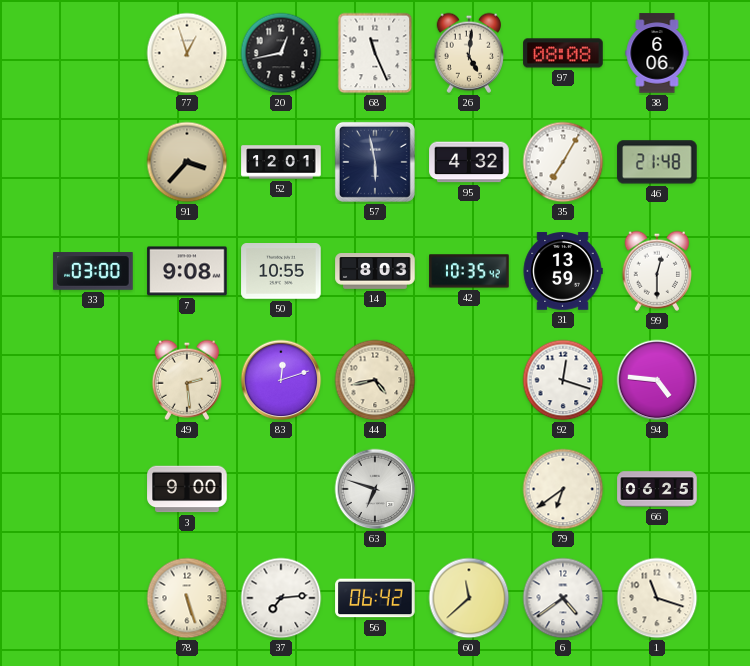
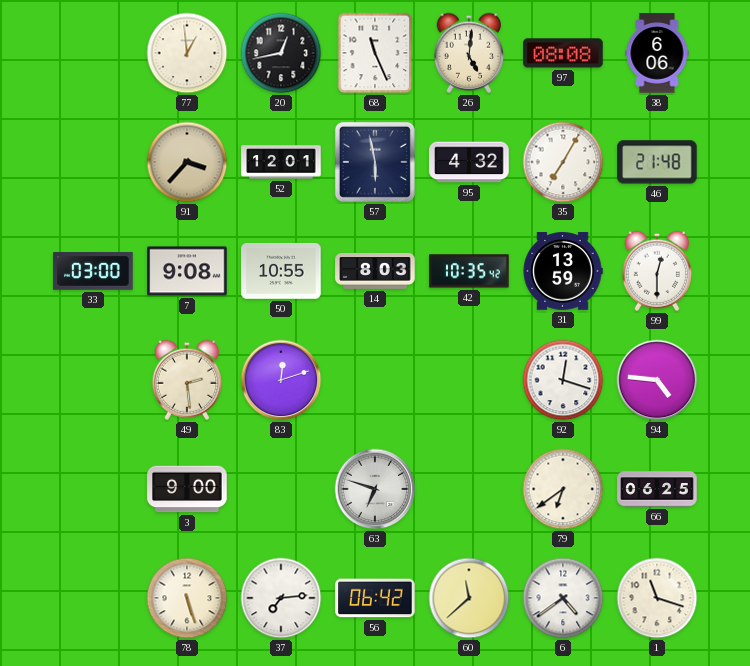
77: 12:57 -> 12:59 (187, 53)
44: 4:43 -> none (375, 380)
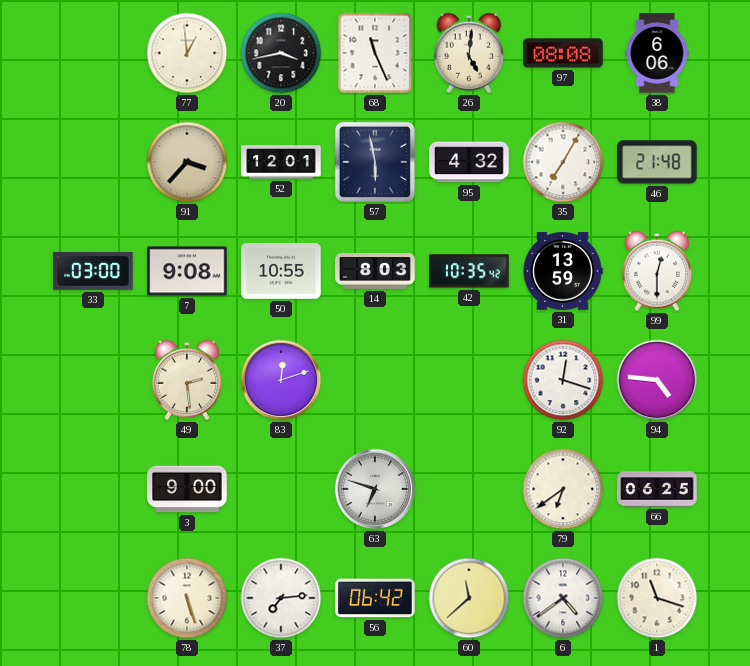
20: 12:43 -> 3:43 (281, 53)
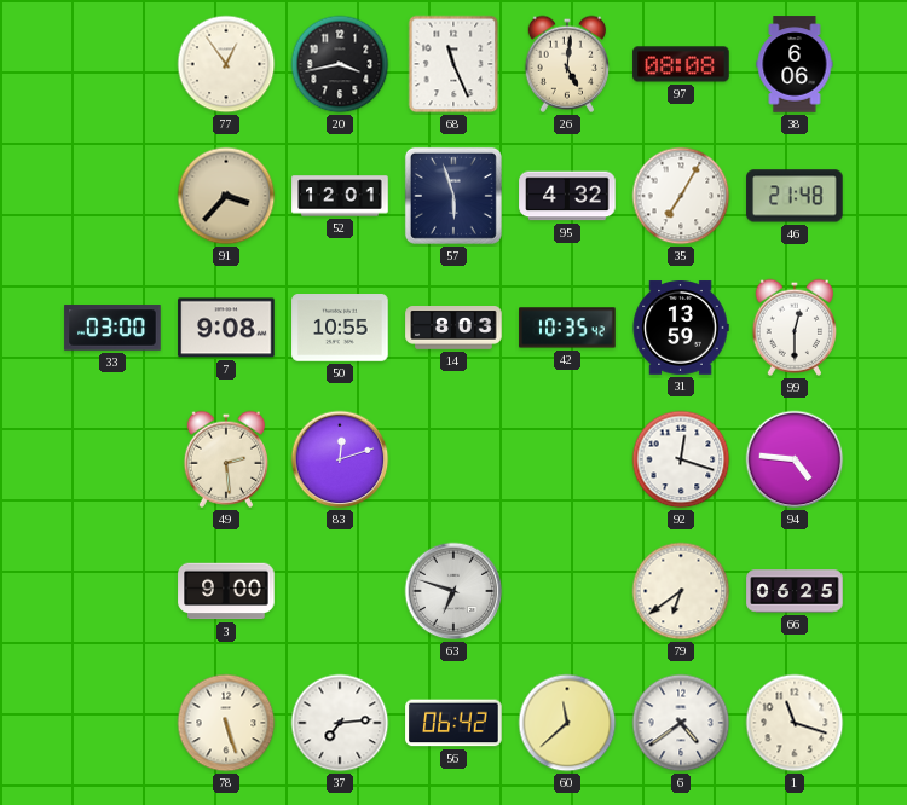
77: 12:59 -> 12:54 (226, 64)
57: 5:58 -> 5:57 (453, 196)
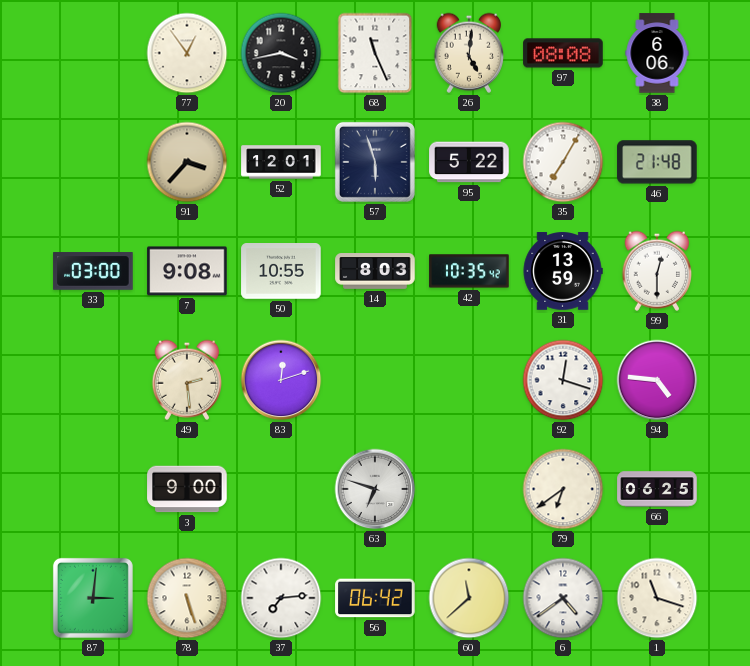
95: 4:32 -> 5:22 (469, 162)
87: none -> 3:01 (93, 598)
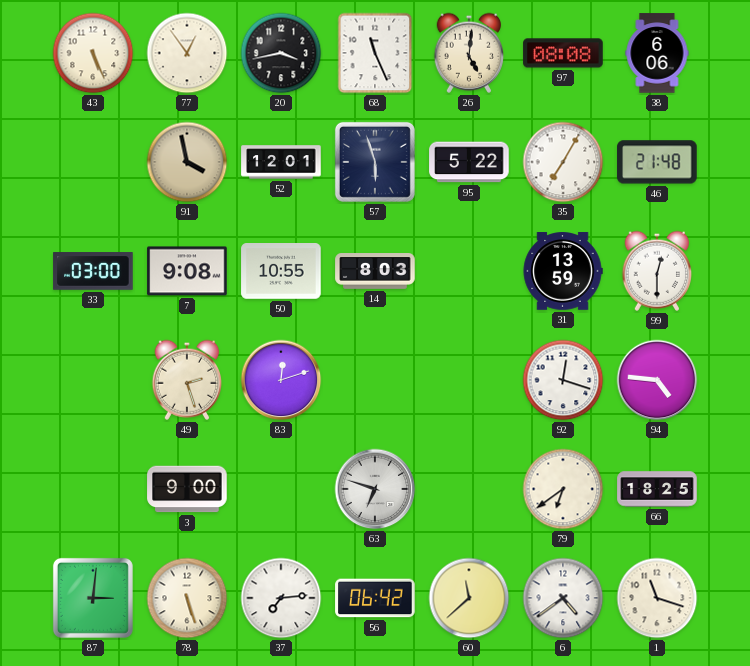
43: none -> 5:26 (93, 53)
91: 3:37 -> 3:58 (187, 162)
42: 10:35 -> none (469, 271)
49: 2:29 -> 2:27 (187, 380)
66: 06:25 -> 18:25 (657, 489)
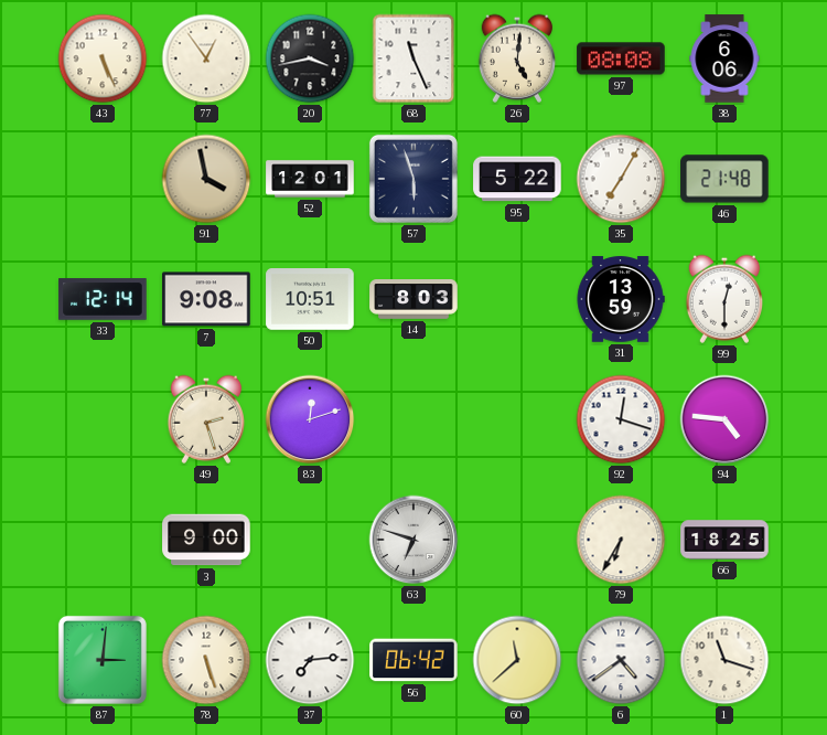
33: 03:00 -> 12:14 (103, 299)
50: 10:55 -> 10:51 (310, 299)
79: 6:39 -> 6:35 (621, 540)
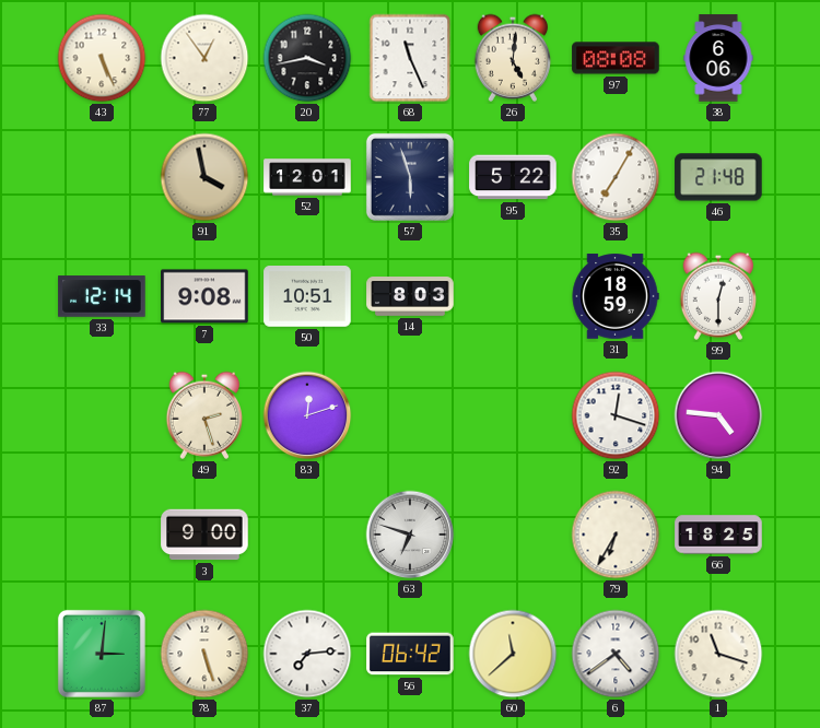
31: 13:59 -> 18:59 (616, 296)
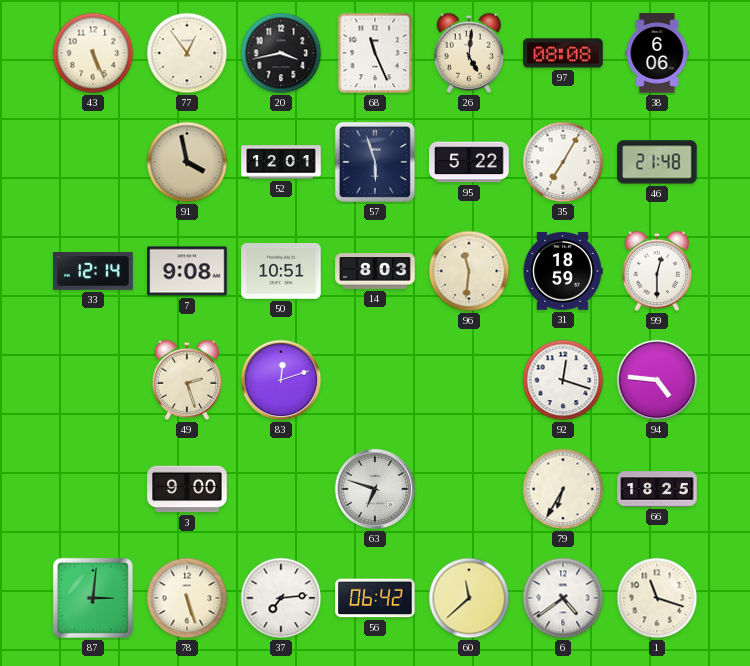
96: none -> 11:31 (469, 271)
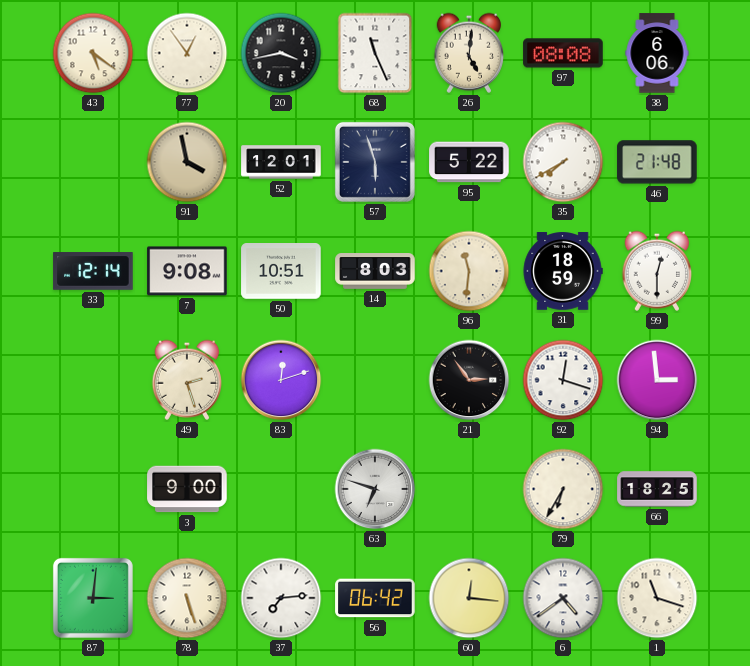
43: 5:26 -> 5:21 (93, 53)
35: 7:05 -> 7:40 (563, 162)
21: none -> 2:54 (469, 380)
94: 4:46 -> 2:59 (657, 380)
60: 11:38 -> 12:16 (469, 598)
